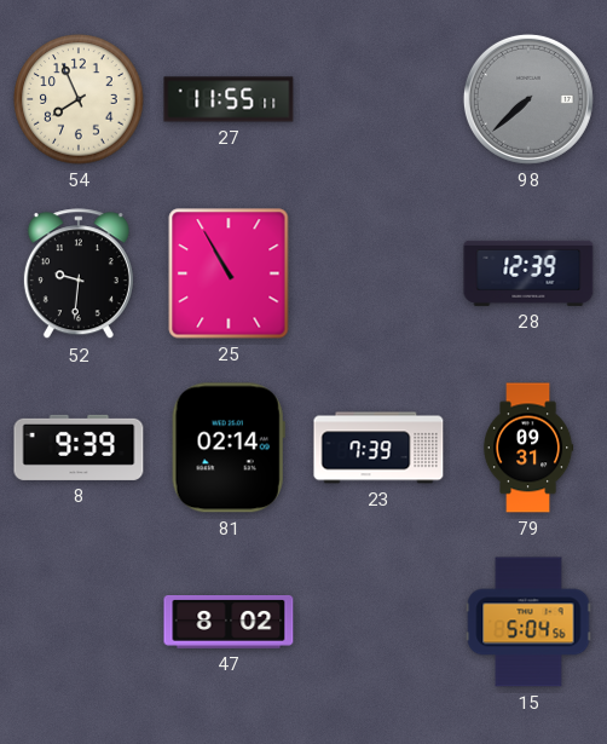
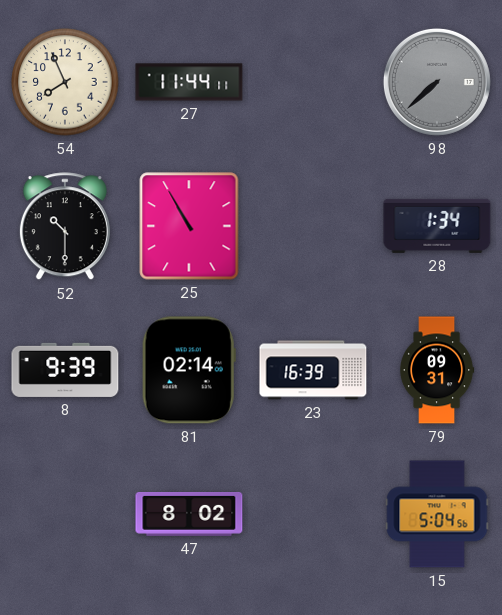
27: 11:55 -> 11:44 (189, 82)
52: 9:31 -> 10:30 (65, 227)
28: 12:39 -> 1:34 (437, 226)
23: 7:39 -> 16:39 (313, 370)
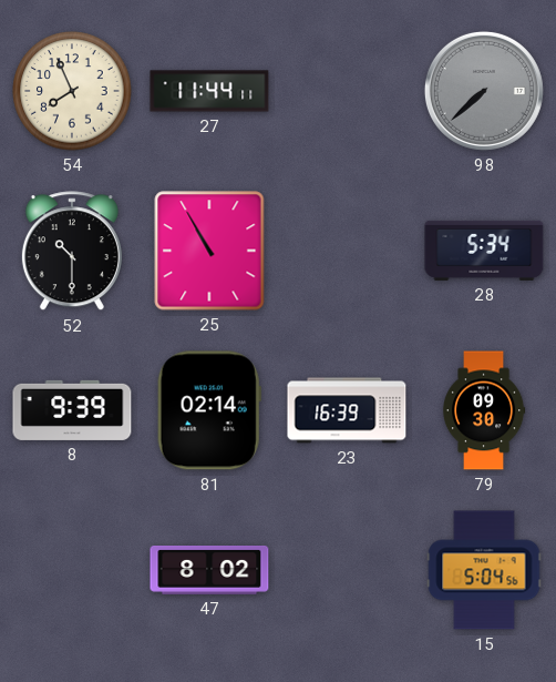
28: 1:34 -> 5:34 (484, 251)
79: 09:31 -> 09:30 (484, 410)
